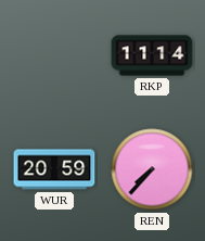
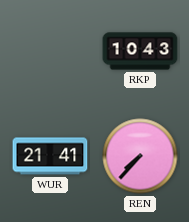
RKP: 11:14 -> 10:43 (140, 51)
WUR: 20:59 -> 21:41 (50, 156)
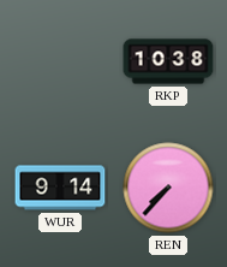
RKP: 10:43 -> 10:38 (168, 61)
WUR: 21:41 -> 9:14 (60, 188)
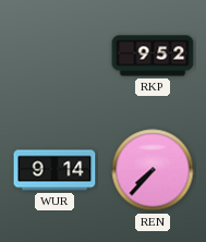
RKP: 10:38 -> 9:52 (153, 56)
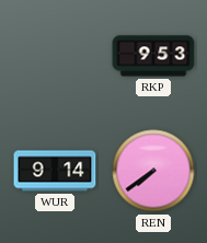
RKP: 9:52 -> 9:53 (153, 56)
REN: 7:37 -> 7:39 (153, 171)
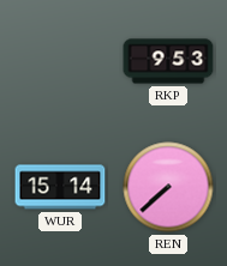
WUR: 9:14 -> 15:14 (60, 187)
REN: 7:39 -> 7:38 (168, 187)
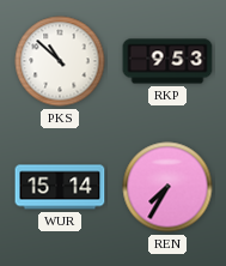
PKS: none -> 10:52 (60, 61)
REN: 7:38 -> 7:35 (167, 187)
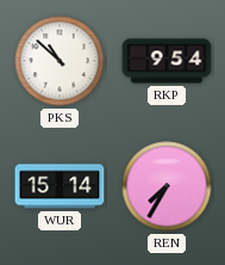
RKP: 9:53 -> 9:54 (167, 61)
